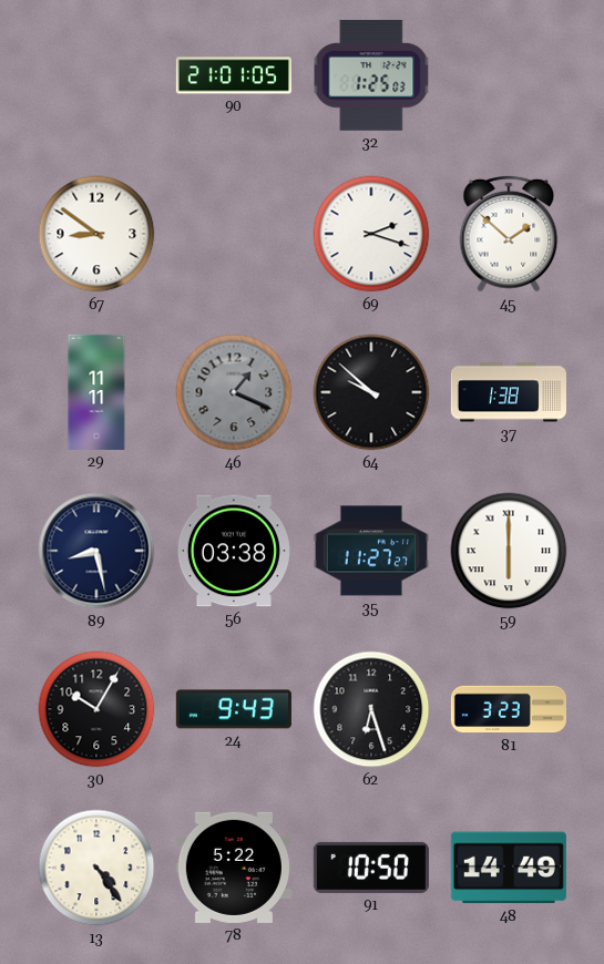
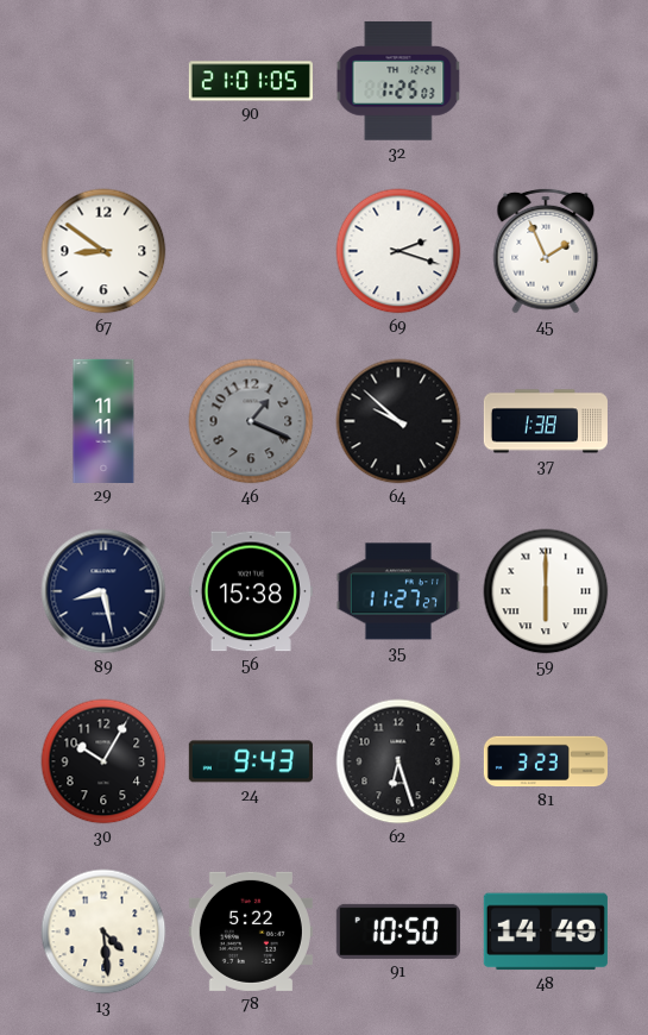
45: 1:52 -> 1:56 (546, 251)
56: 03:38 -> 15:38 (251, 591)
13: 4:24 -> 4:29 (103, 931)
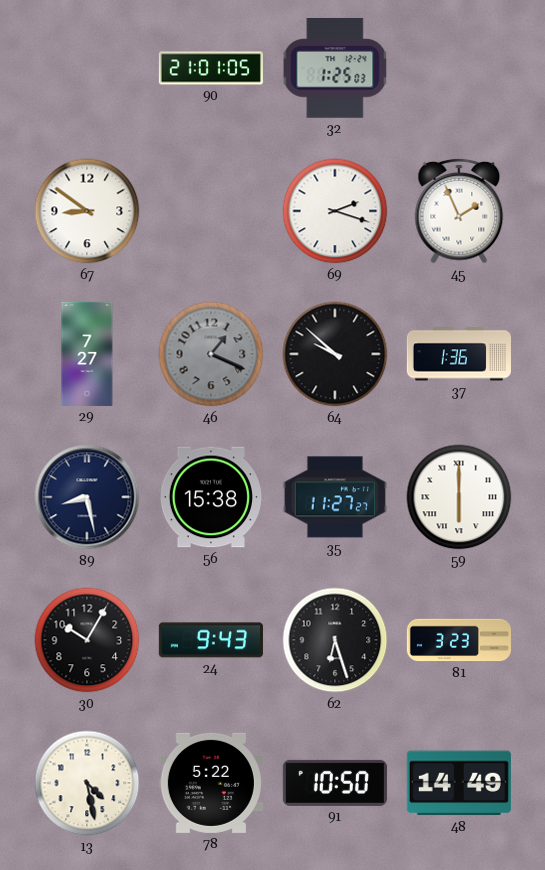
29: 11:11 -> 7:27 (87, 354)
37: 1:38 -> 1:36 (459, 354)
13: 4:29 -> 4:28 (87, 783)
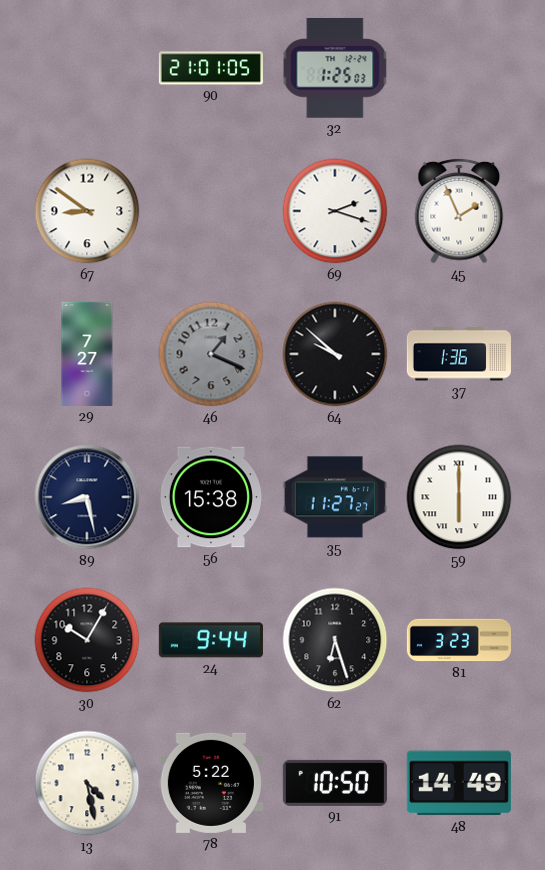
24: 9:43 -> 9:44 (211, 640)
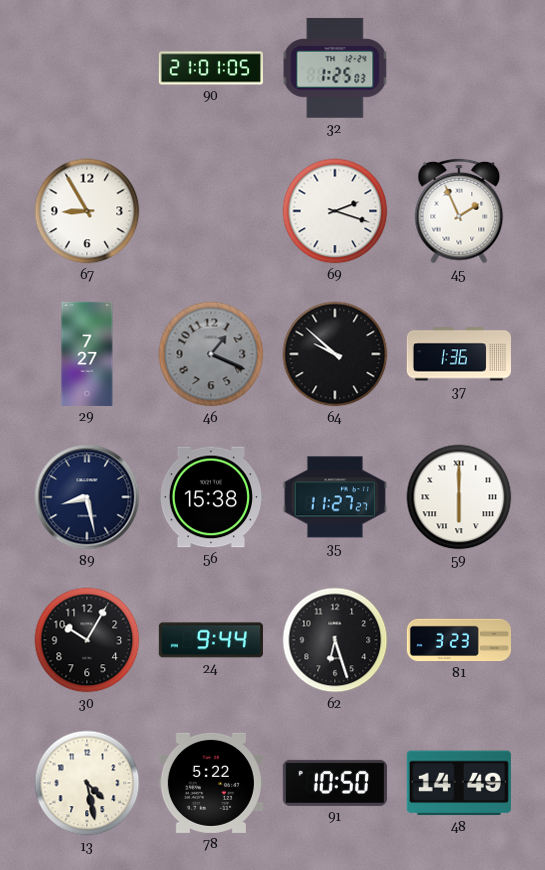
67: 8:51 -> 8:55 (87, 211)
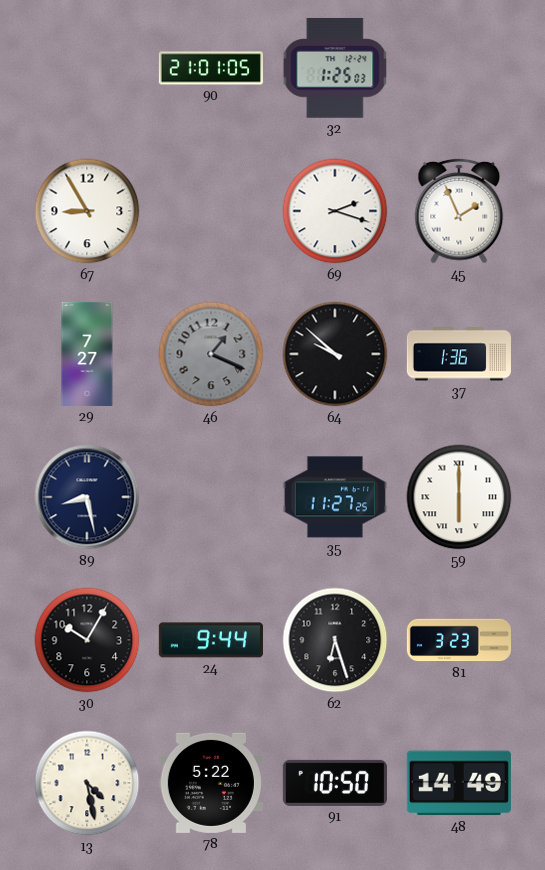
56: 15:38 -> none (211, 497)
35: 11:27:27 -> 11:27:25 (335, 497)
